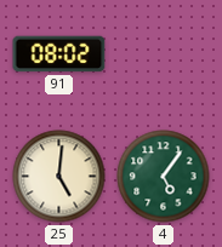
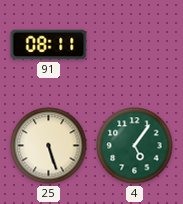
91: 08:02 -> 08:11 (49, 45)
25: 5:01 -> 5:27 (49, 146)
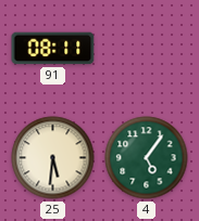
25: 5:27 -> 5:31 (53, 158)
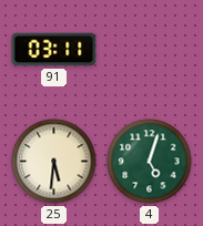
91: 08:11 -> 03:11 (54, 50)
4: 5:06 -> 5:03 (150, 162)
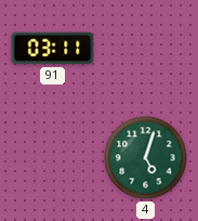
25: 5:31 -> none (54, 162)
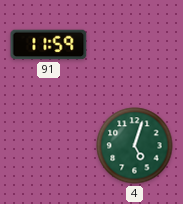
91: 03:11 -> 11:59 (49, 45)
